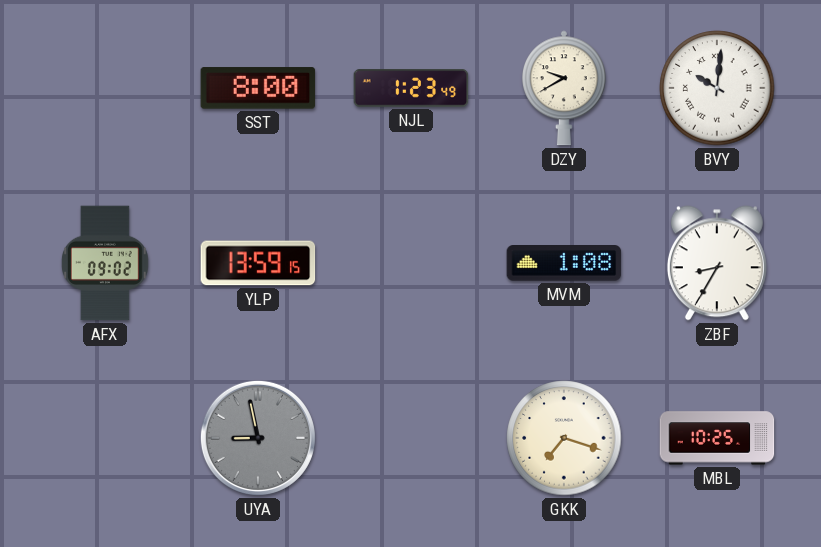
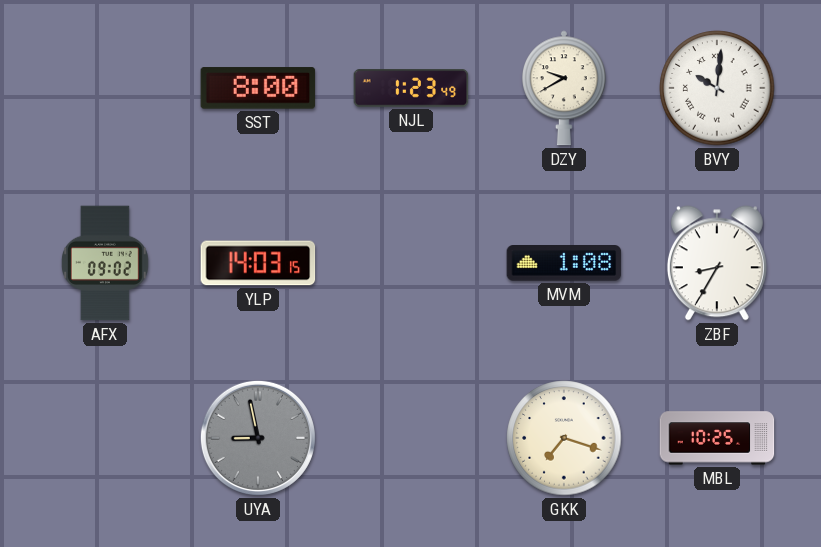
YLP: 13:59 -> 14:03 (258, 263)
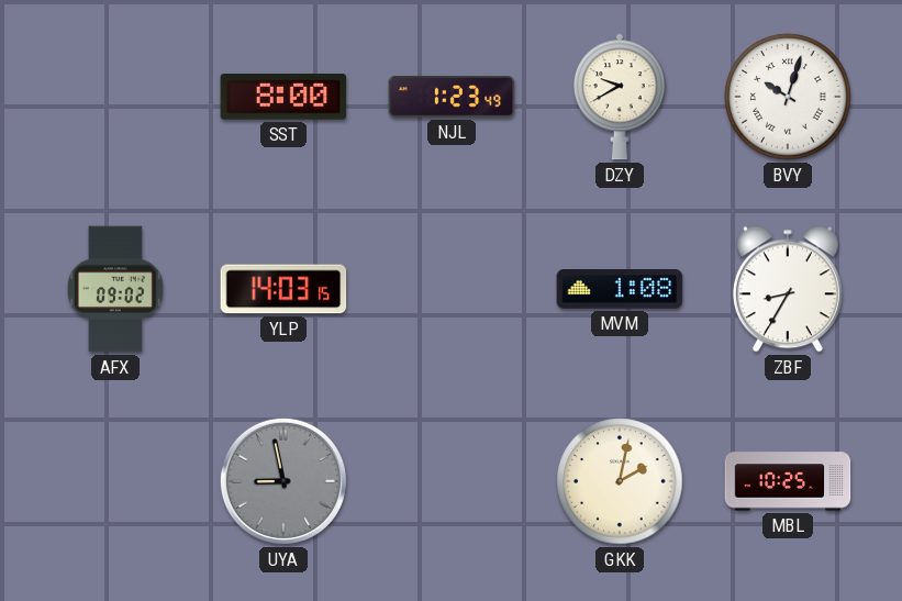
BVY: 10:01 -> 10:03 (788, 97)
GKK: 7:18 -> 2:02 (620, 481)
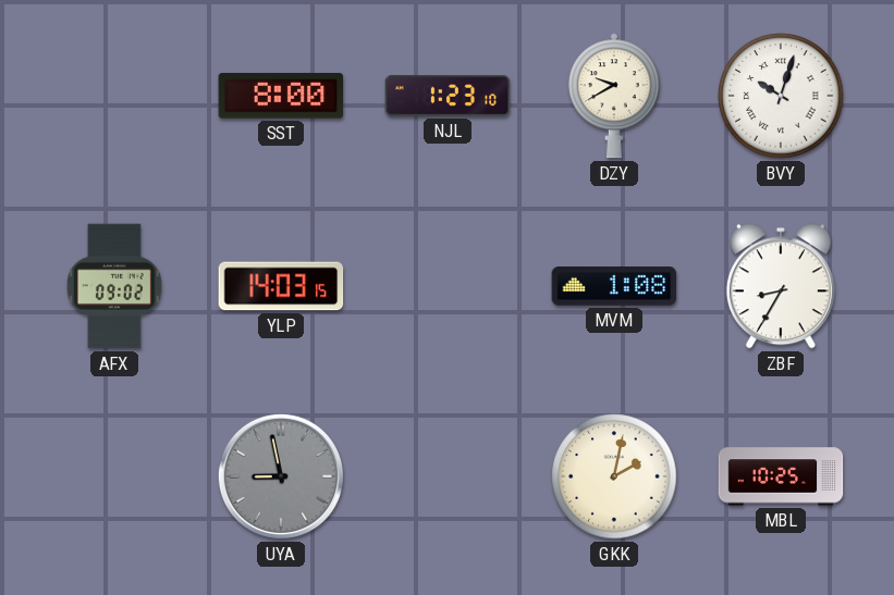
NJL: 1:23:49 -> 1:23:10 (448, 96)
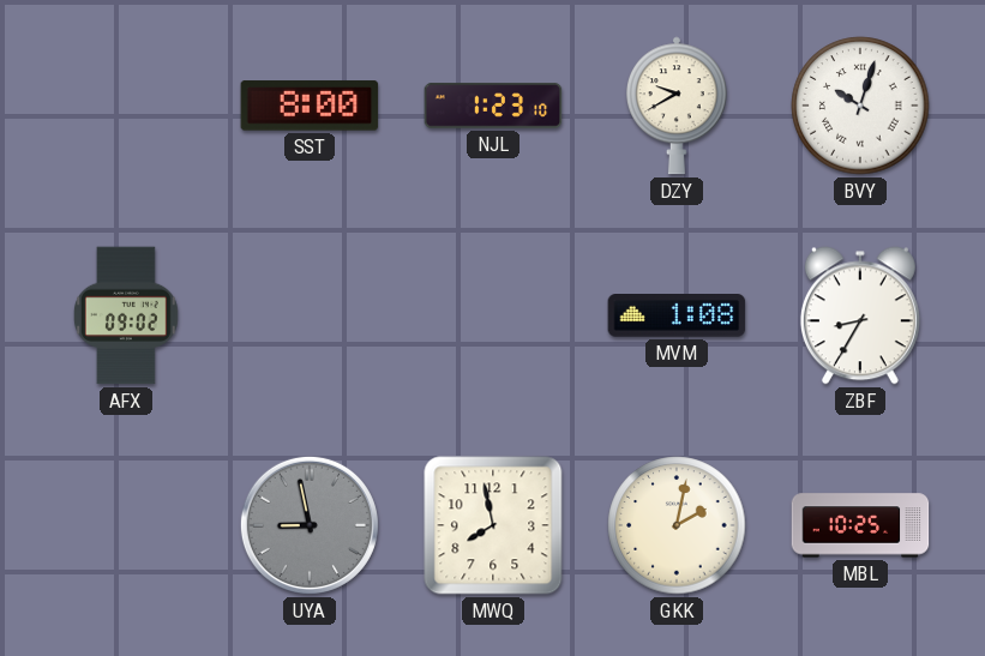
YLP: 14:03 -> none (281, 286)
MWQ: none -> 7:58 (493, 525)
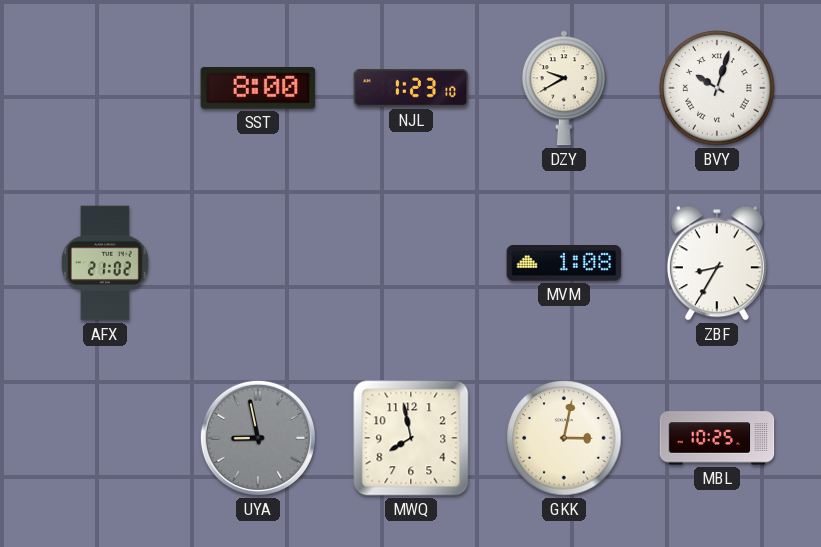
AFX: 09:02 -> 21:02 (105, 263)
GKK: 2:02 -> 3:02 (564, 438)
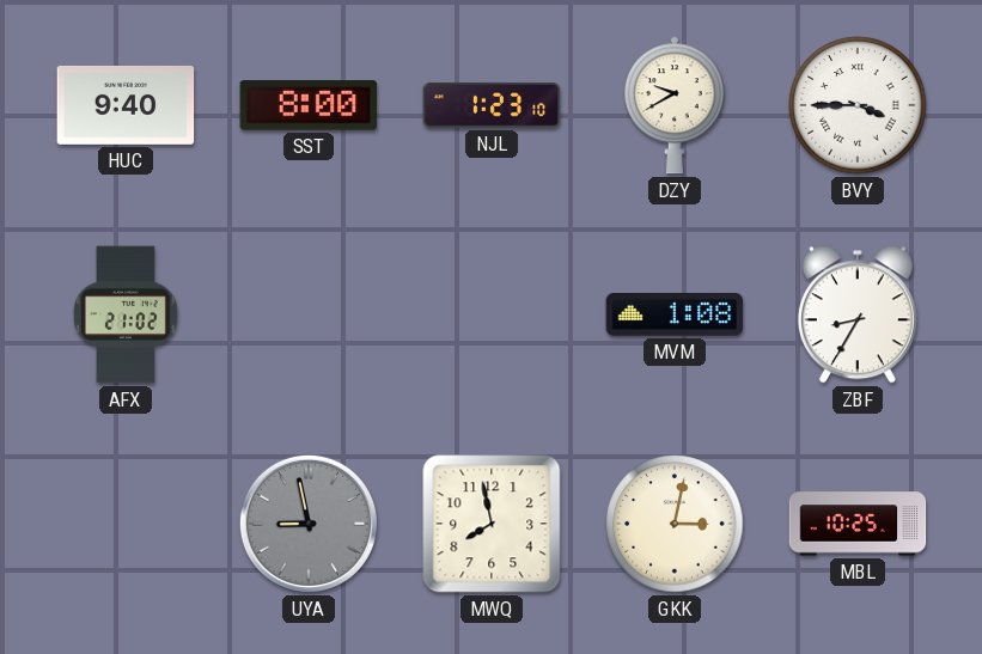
HUC: none -> 9:40 (126, 105)
BVY: 10:03 -> 3:45 (858, 105)
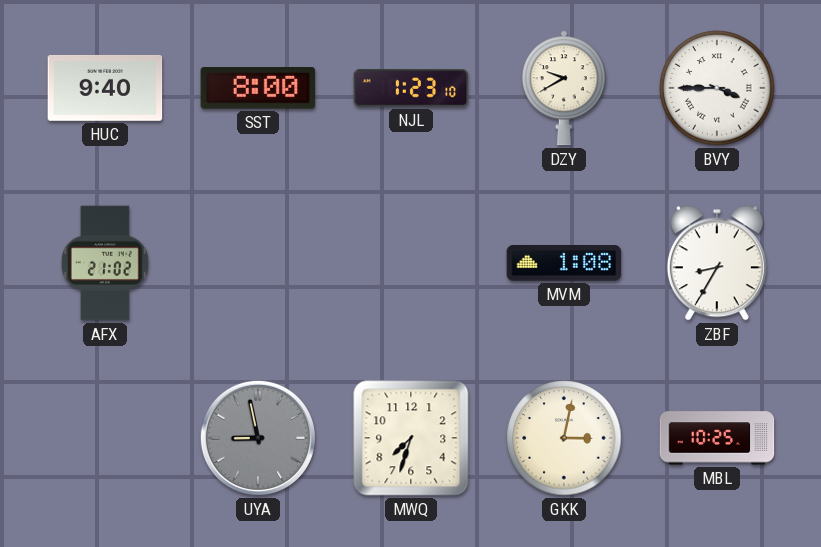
MWQ: 7:58 -> 7:33 (411, 438)
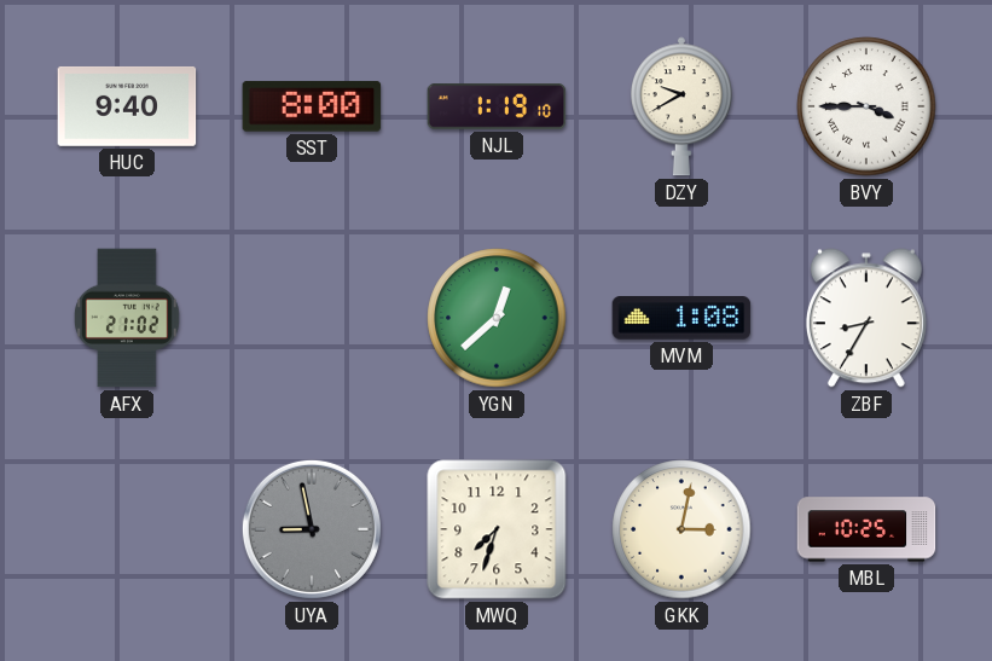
NJL: 1:23 -> 1:19 (497, 106)
YGN: none -> 12:38 (497, 318)
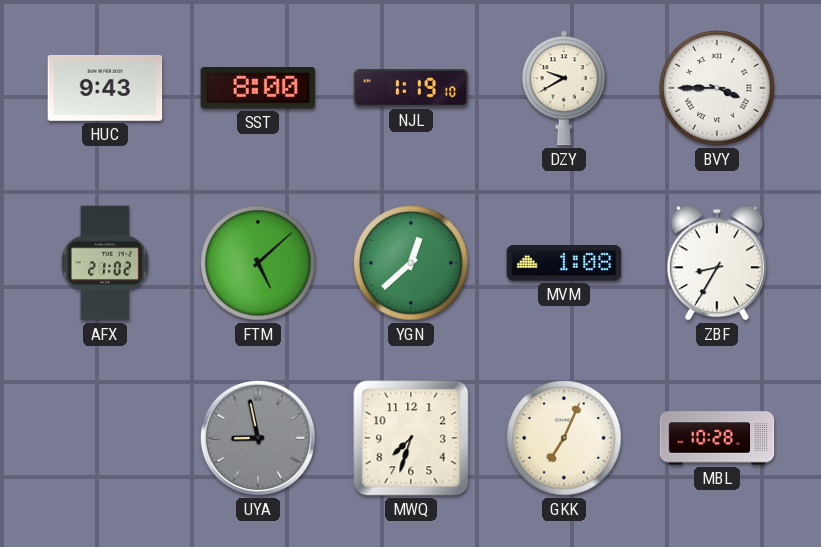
HUC: 9:40 -> 9:43 (105, 88)
FTM: none -> 5:08 (258, 263)
GKK: 3:02 -> 7:04 (564, 438)
MBL: 10:25 -> 10:28 (717, 438)
